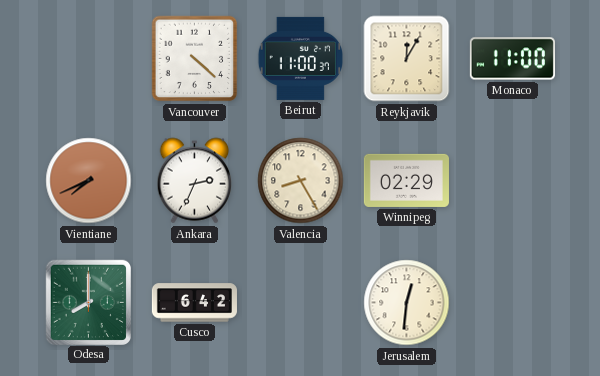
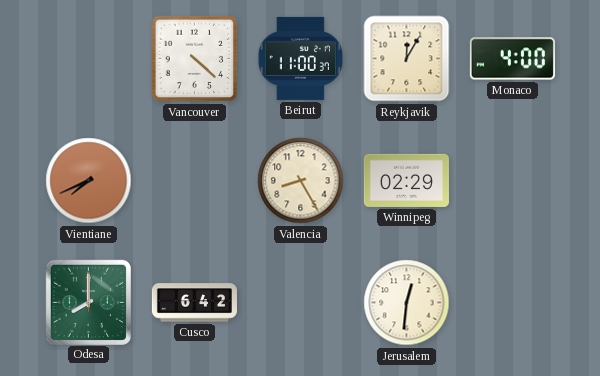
Monaco: 11:00 -> 4:00 (512, 59)
Ankara: 2:34 -> none (195, 181)
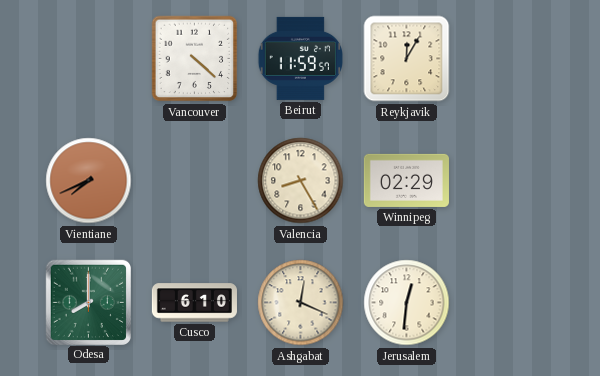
Beirut: 11:00 -> 11:59 (300, 58)
Monaco: 4:00 -> none (512, 59)
Cusco: 6:42 -> 6:10 (194, 303)
Ashgabat: none -> 12:19 (301, 303)
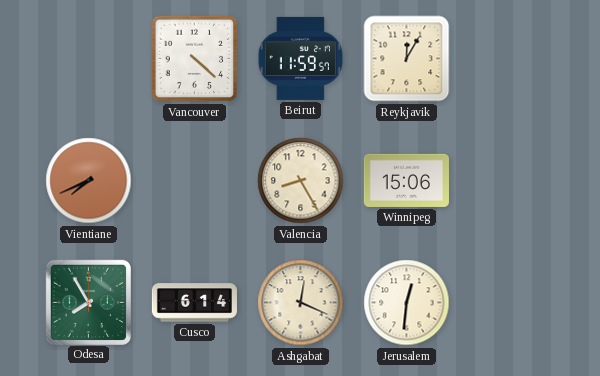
Winnipeg: 02:29 -> 15:06 (406, 180)
Odesa: 8:00 -> 7:55 (88, 302)
Cusco: 6:10 -> 6:14 (194, 303)
